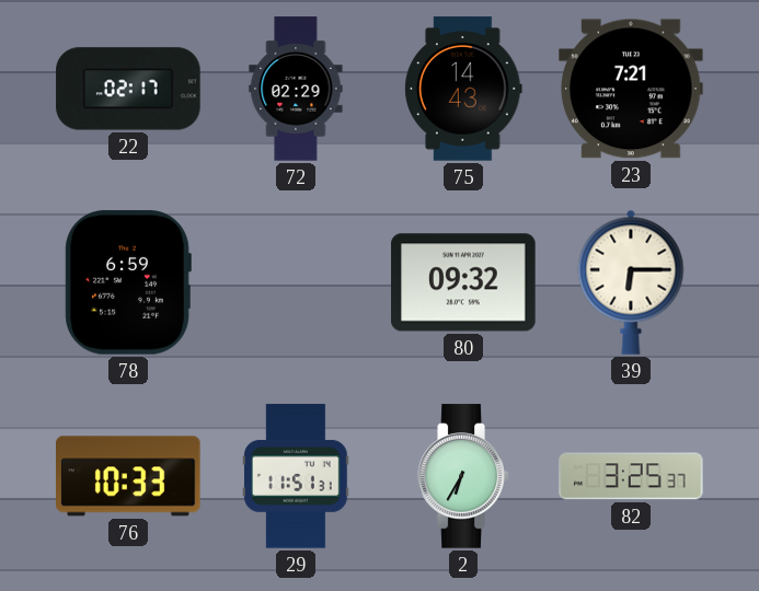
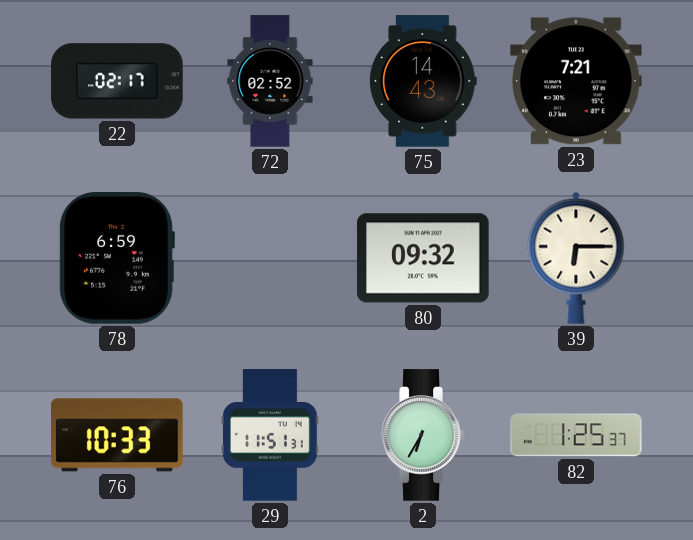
72: 02:29 -> 02:52 (270, 81)
82: 3:25 -> 1:25 (576, 435)
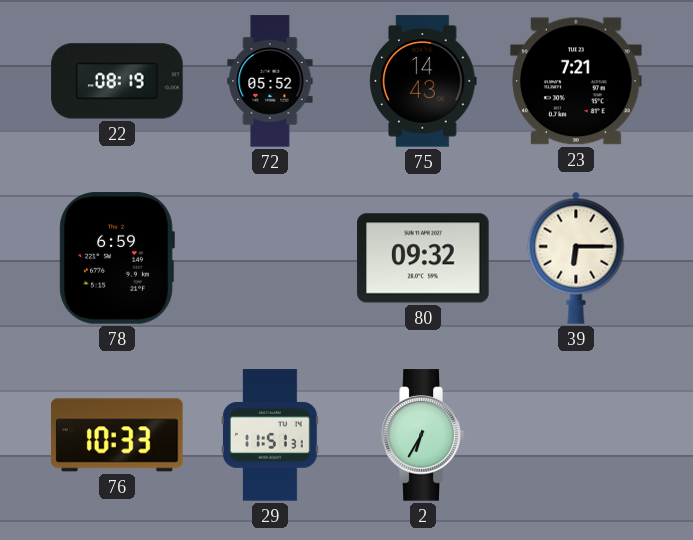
22: 02:17 -> 08:19 (117, 81)
72: 02:52 -> 05:52 (270, 81)
82: 1:25 -> none (576, 435)
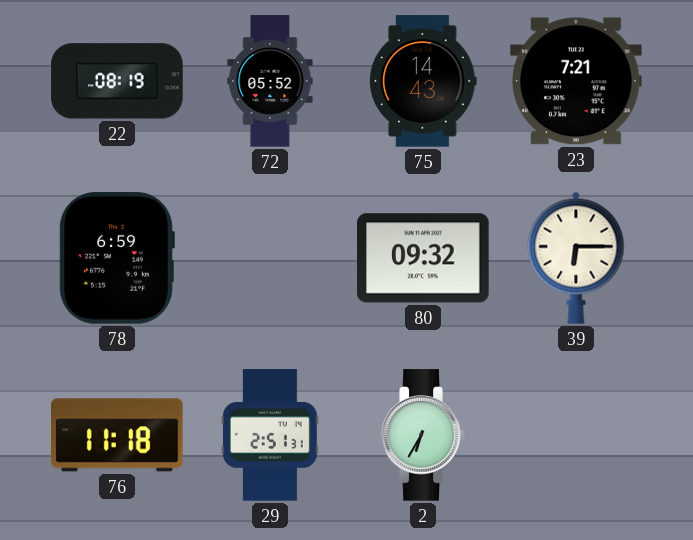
76: 10:33 -> 11:18 (117, 435)
29: 11:51 -> 2:51 (271, 435)
